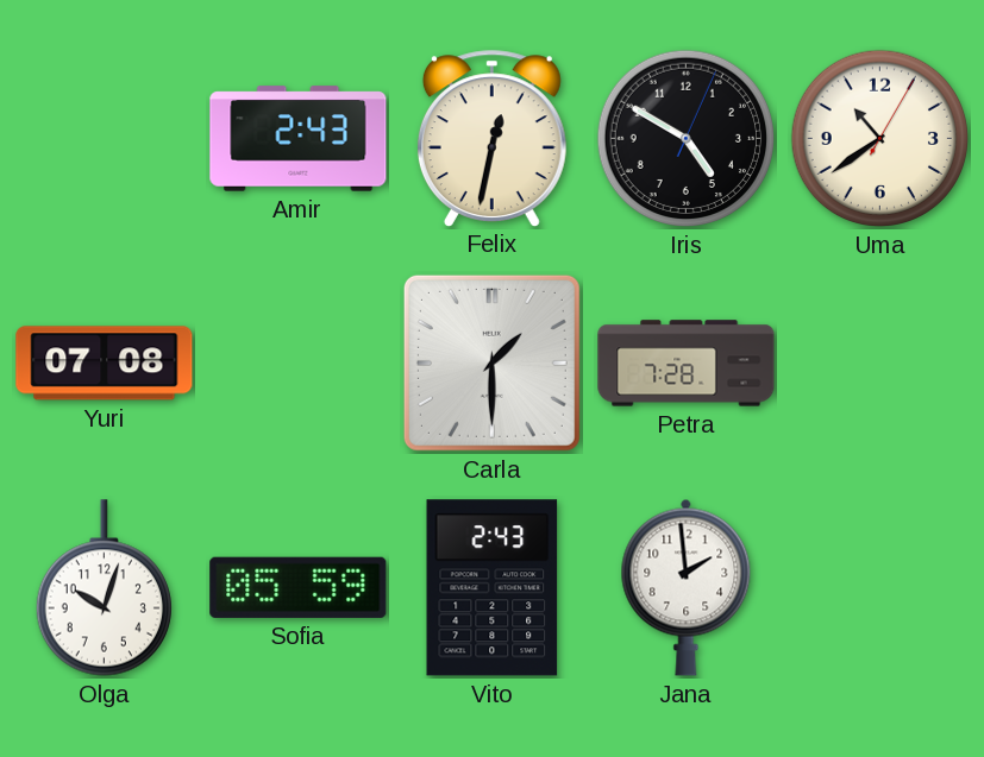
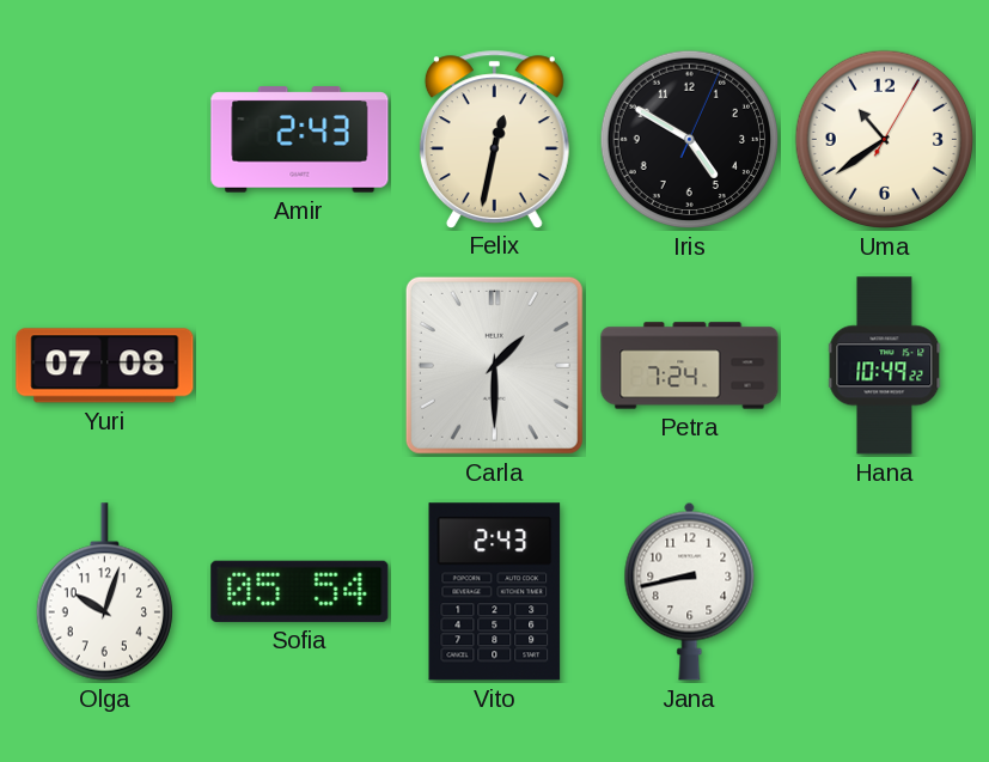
Petra: 7:28 -> 7:24 (690, 366)
Hana: none -> 10:49 (885, 366)
Sofia: 05:59 -> 05:54 (300, 591)
Jana: 1:59 -> 8:43 (690, 591)
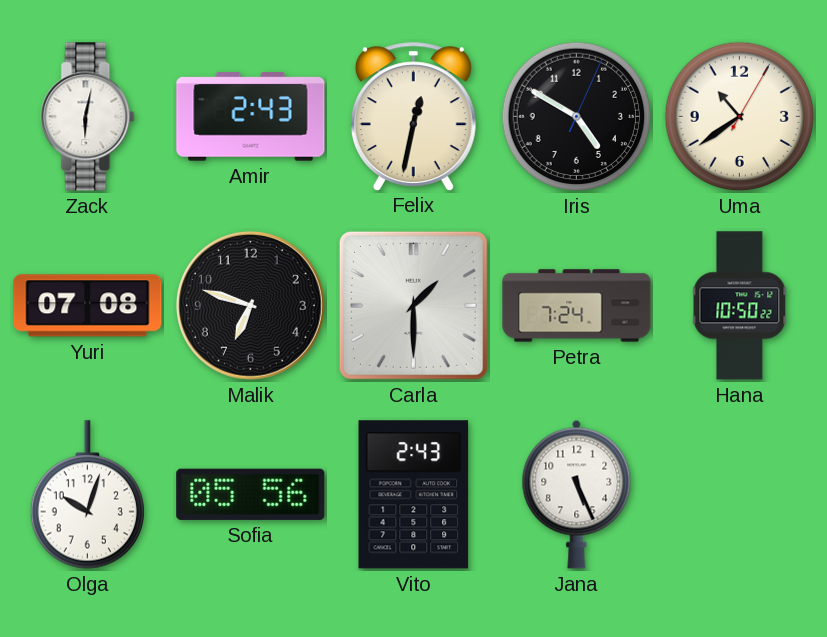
Zack: none -> 6:02 (88, 117)
Malik: none -> 6:48 (251, 306)
Hana: 10:49 -> 10:50 (740, 306)
Sofia: 05:54 -> 05:56 (251, 494)
Jana: 8:43 -> 5:26 (577, 494)
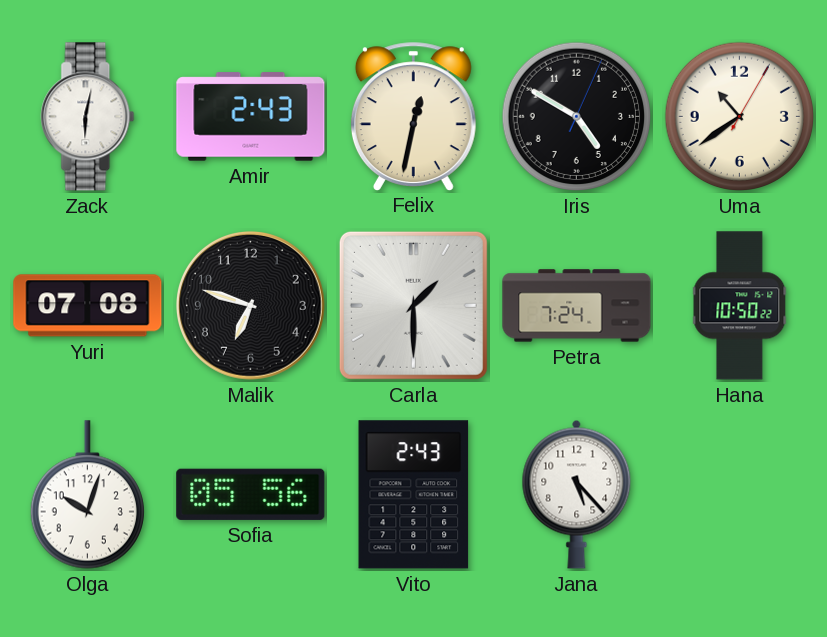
Jana: 5:26 -> 5:23 (577, 494)
